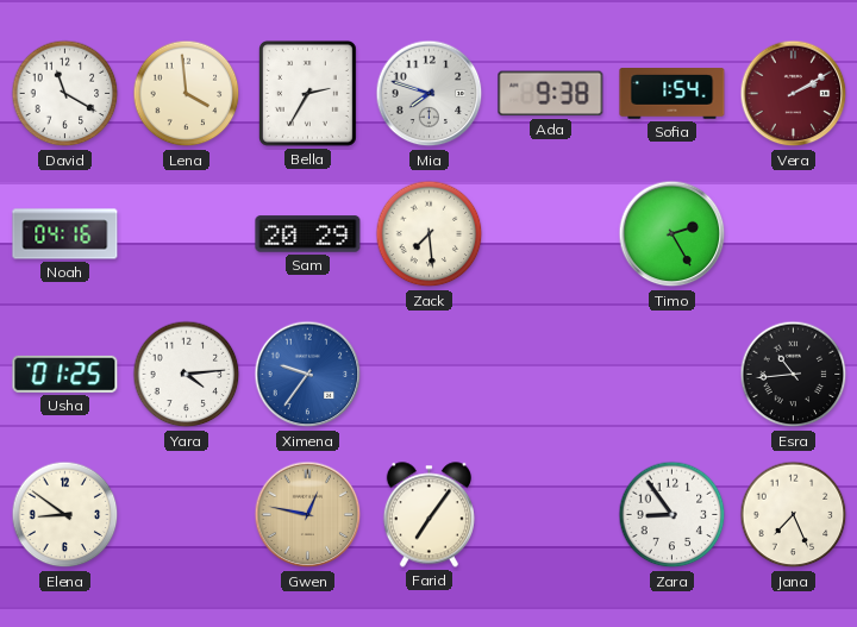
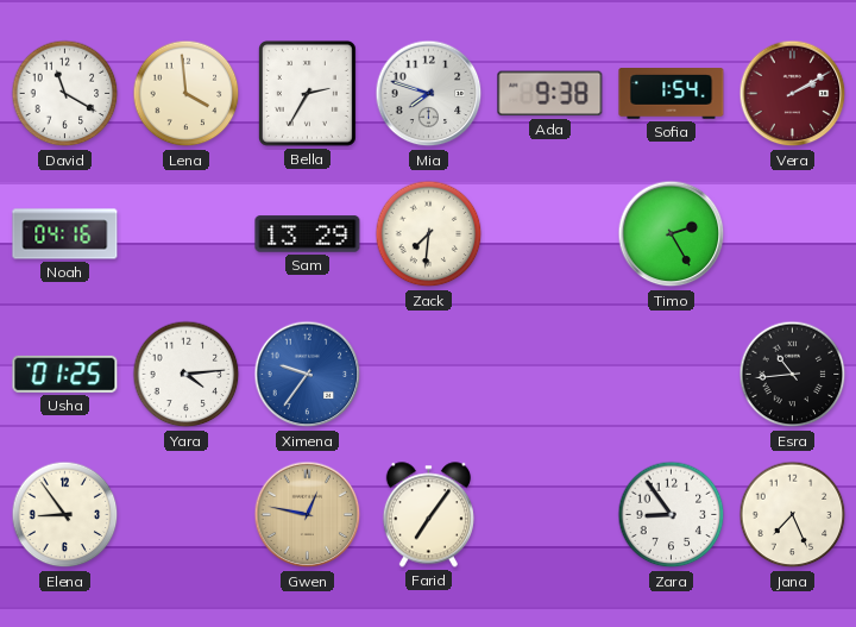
Sam: 20:29 -> 13:29 (308, 234)
Zack: 7:29 -> 7:31 (429, 234)
Elena: 8:51 -> 8:54 (65, 515)
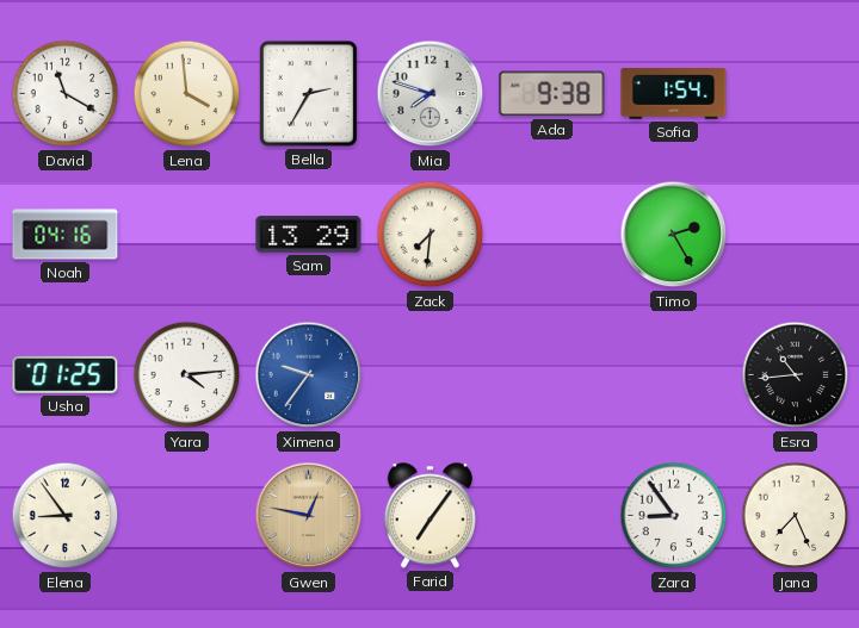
Vera: 2:10 -> none (793, 94)
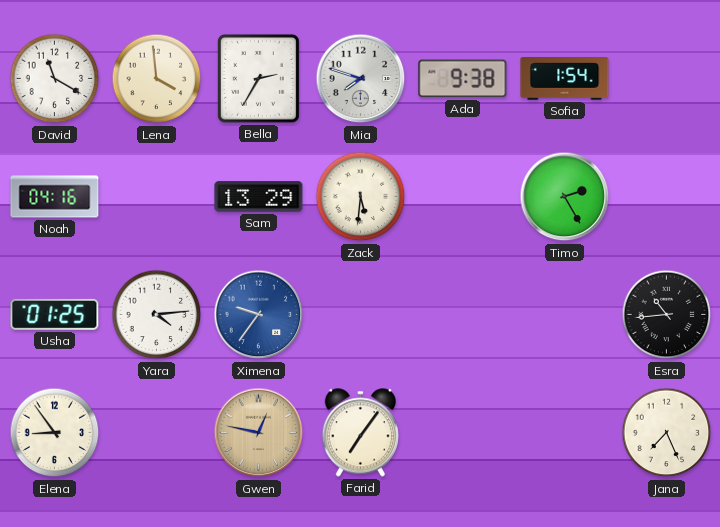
Zack: 7:31 -> 5:31 (361, 197)
Zara: 8:54 -> none (674, 516)
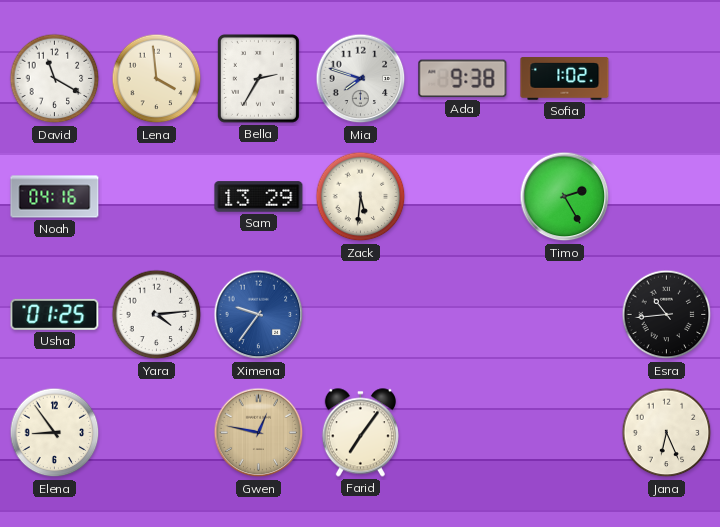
Sofia: 1:54 -> 1:02 (565, 79)
Jana: 7:26 -> 6:26 (667, 433)
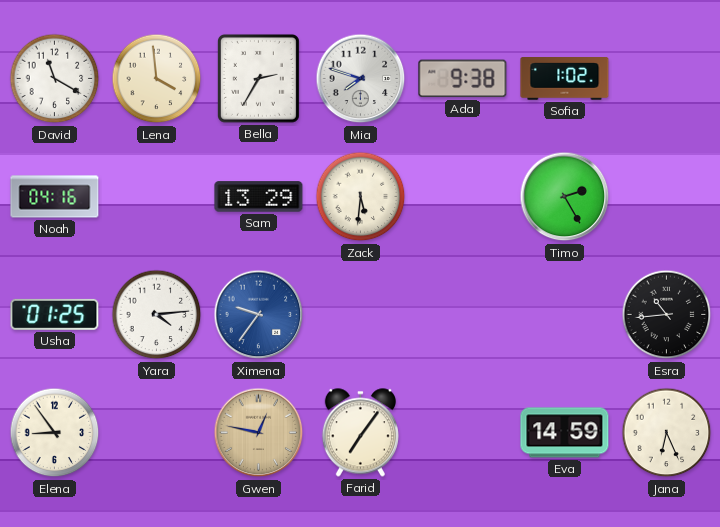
Eva: none -> 14:59 (565, 433)
